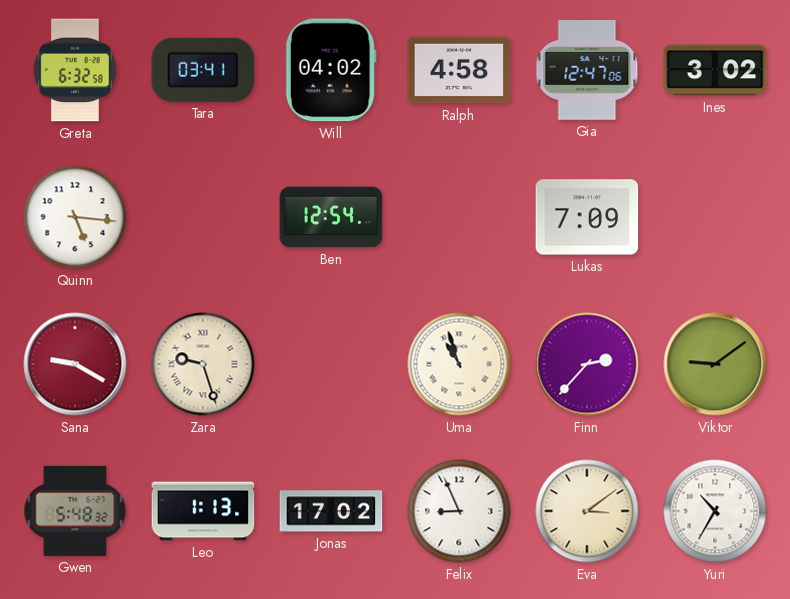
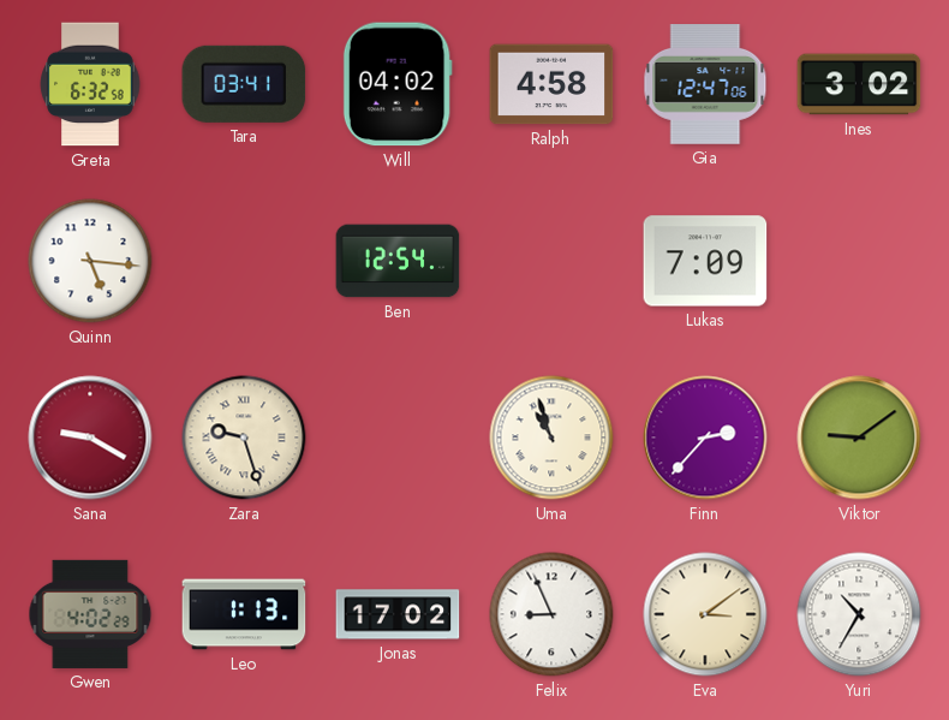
Gwen: 5:48 -> 4:02 (90, 614)
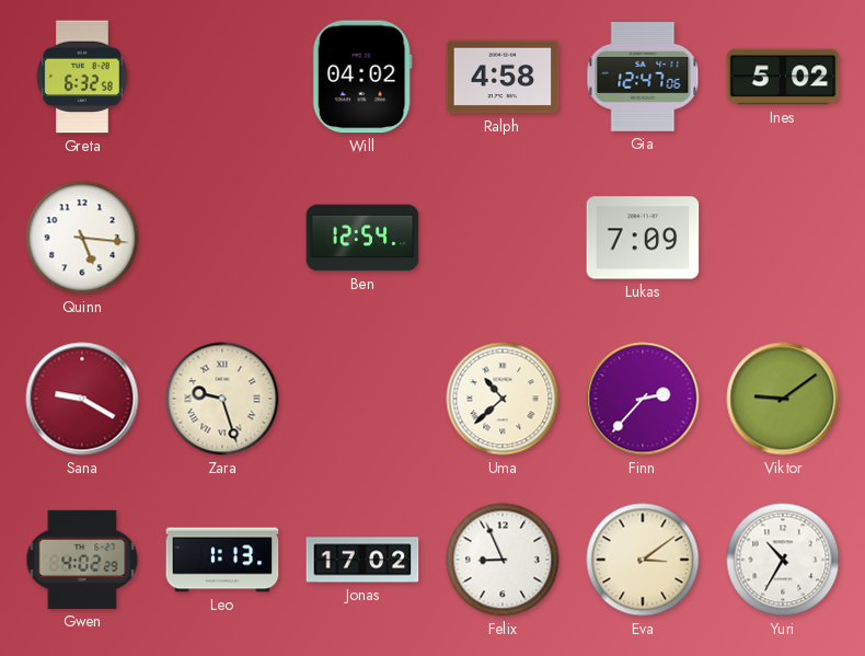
Tara: 03:41 -> none (244, 84)
Ines: 3:02 -> 5:02 (783, 77)
Uma: 10:57 -> 10:38 (503, 399)
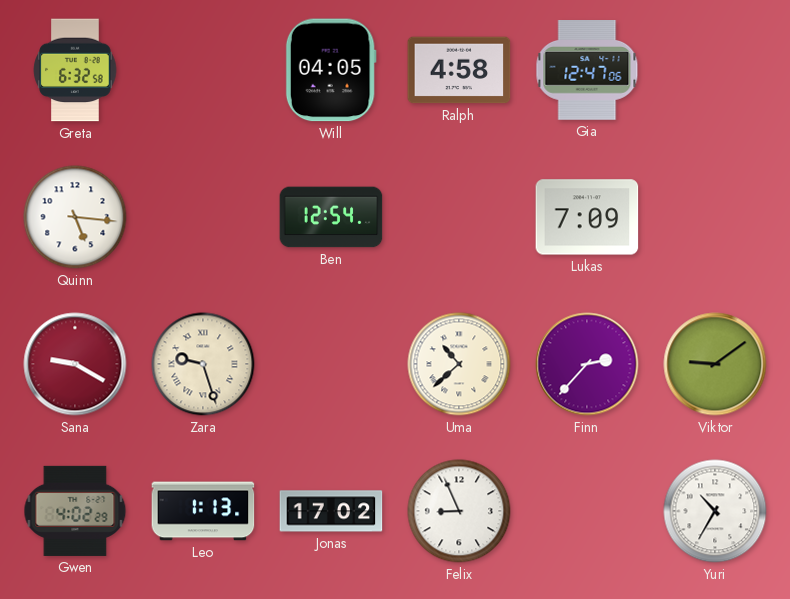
Will: 04:02 -> 04:05 (331, 70)
Ines: 5:02 -> none (783, 77)
Eva: 3:09 -> none (643, 560)
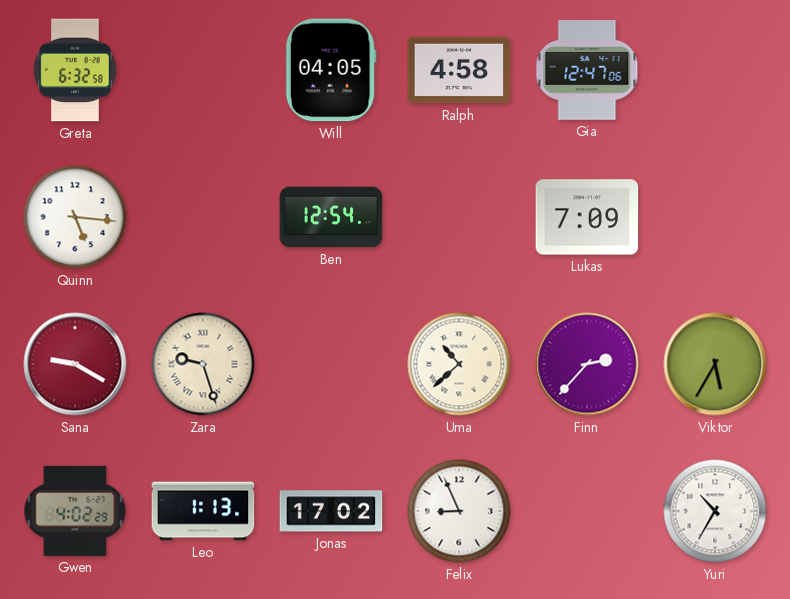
Viktor: 9:09 -> 5:35 (715, 364)
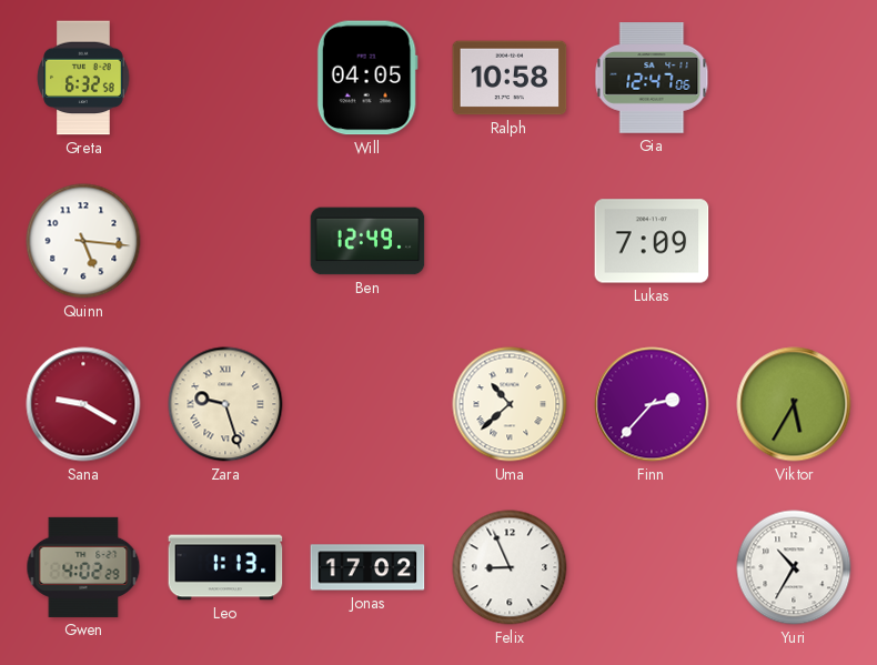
Ralph: 4:58 -> 10:58 (510, 78)
Ben: 12:54 -> 12:49 (367, 241)
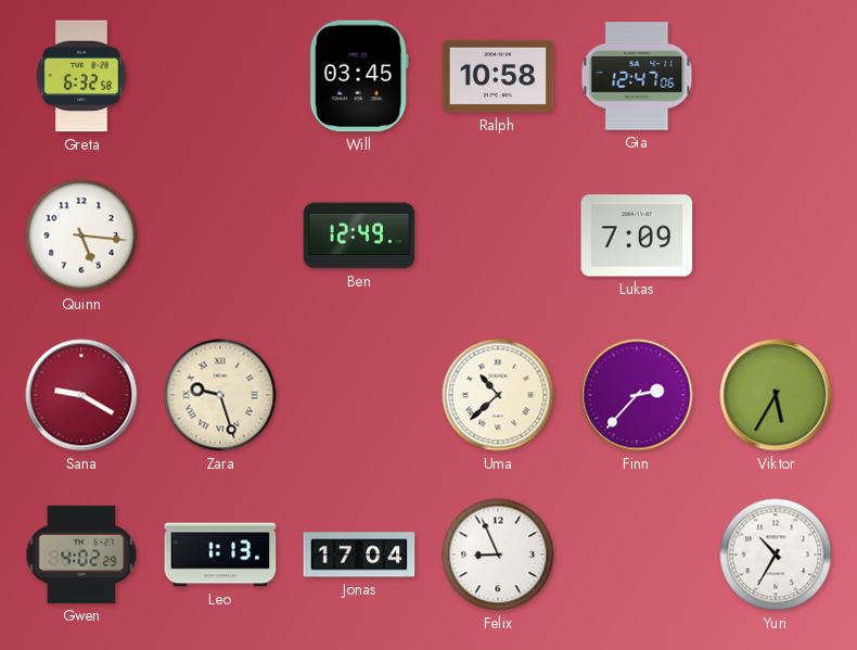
Will: 04:05 -> 03:45 (359, 76)
Jonas: 17:02 -> 17:04 (359, 555)
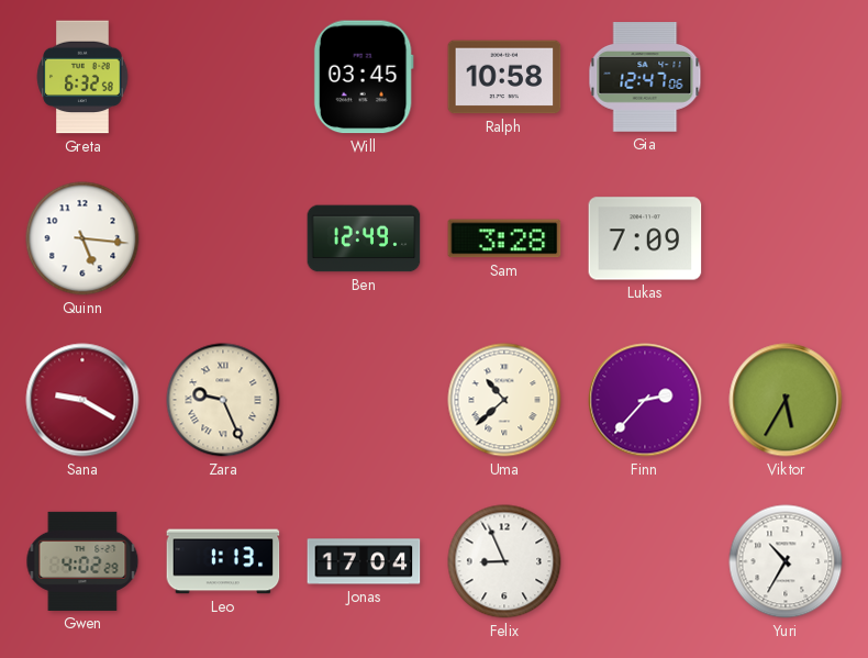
Sam: none -> 3:28 (504, 238)
Zara: 9:27 -> 9:26 (223, 400)
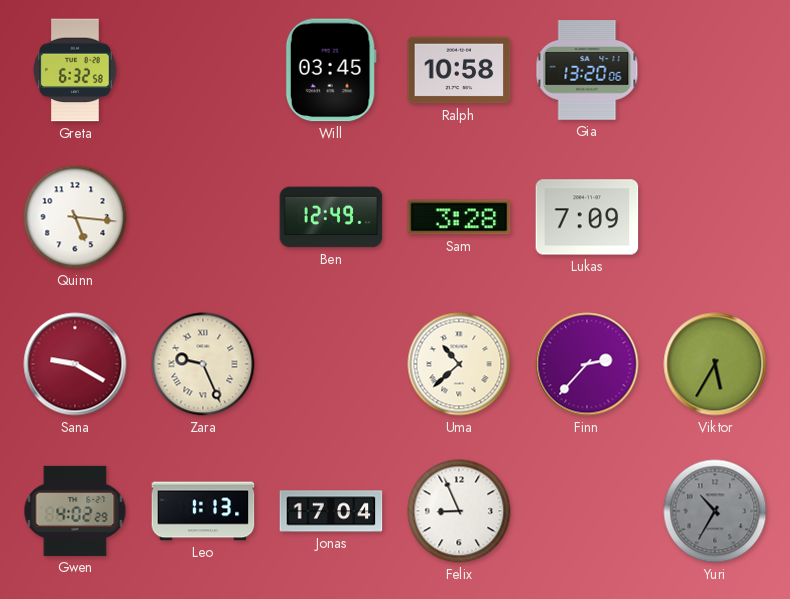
Gia: 12:47 -> 13:20 (587, 71)
Yuri dial: white -> grey (715, 511)
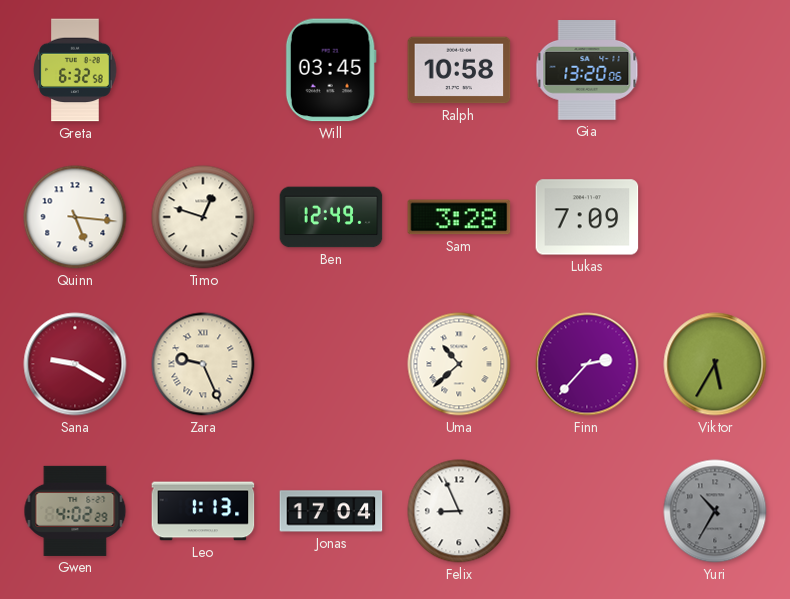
Timo: none -> 12:48 (203, 217)
